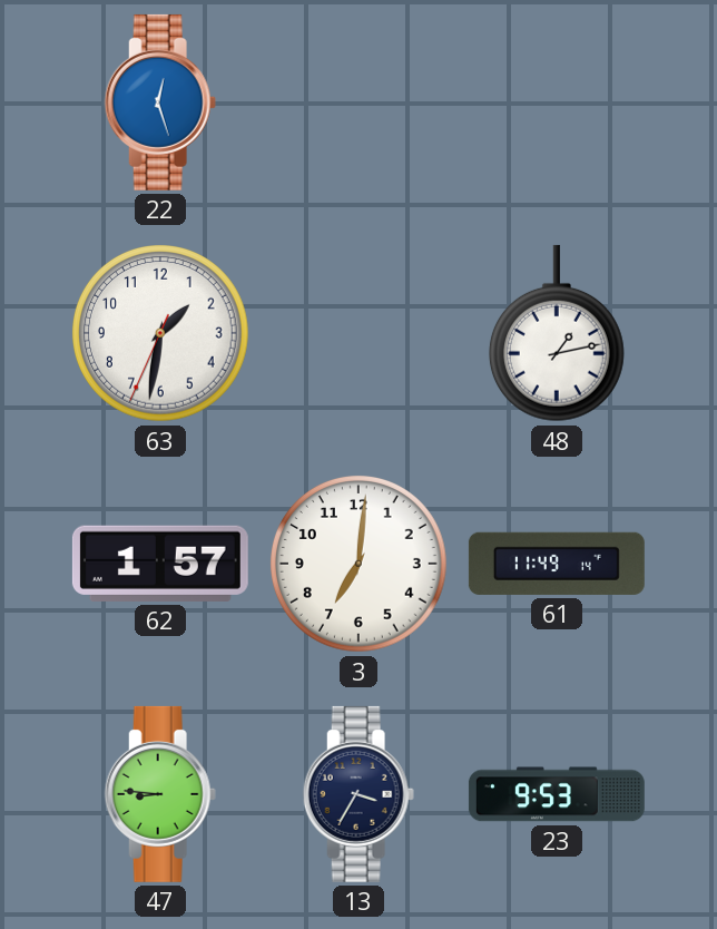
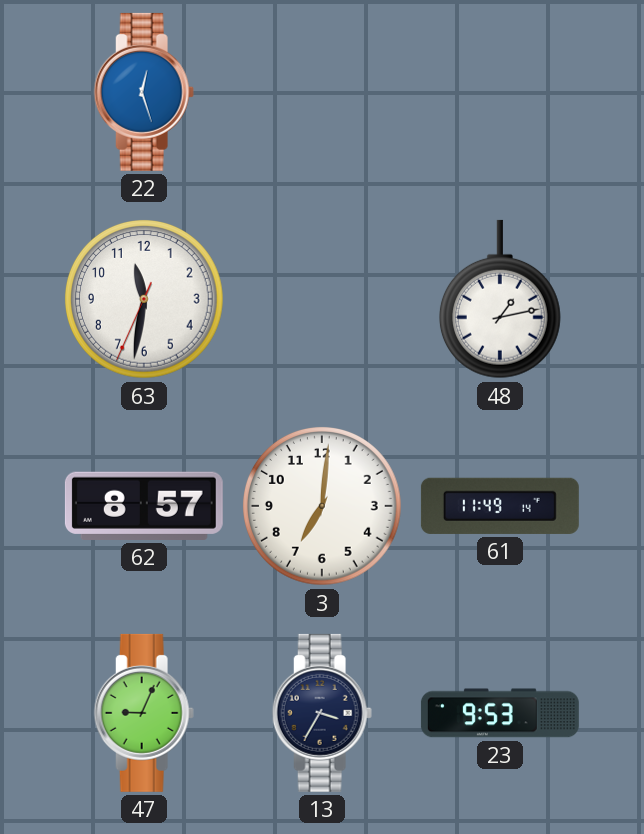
63: 1:31 -> 11:31 (145, 300)
62: 1:57 -> 8:57 (144, 506)
47: 8:46 -> 9:04 (144, 713)
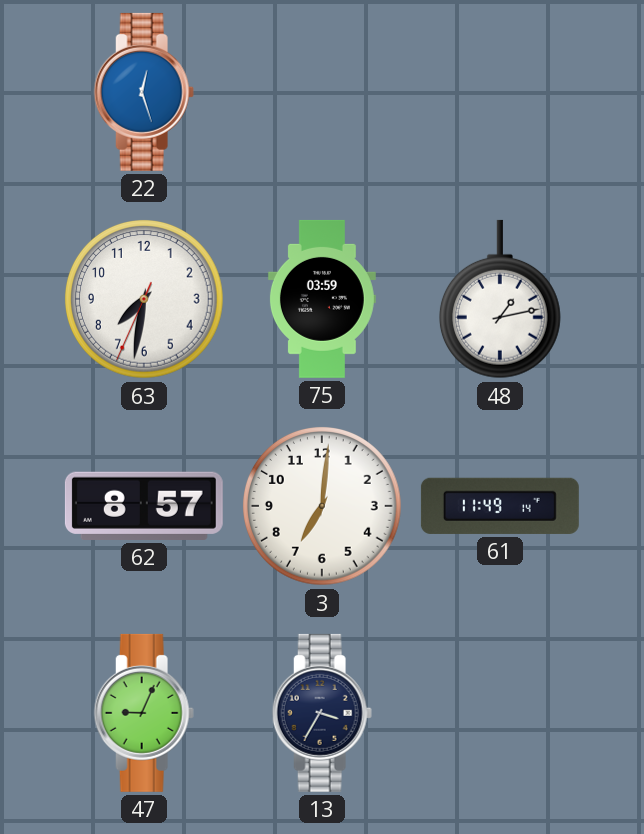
63: 11:31 -> 7:31 (145, 300)
75: none -> 03:59 (322, 299)
23: 9:53 -> none (500, 713)
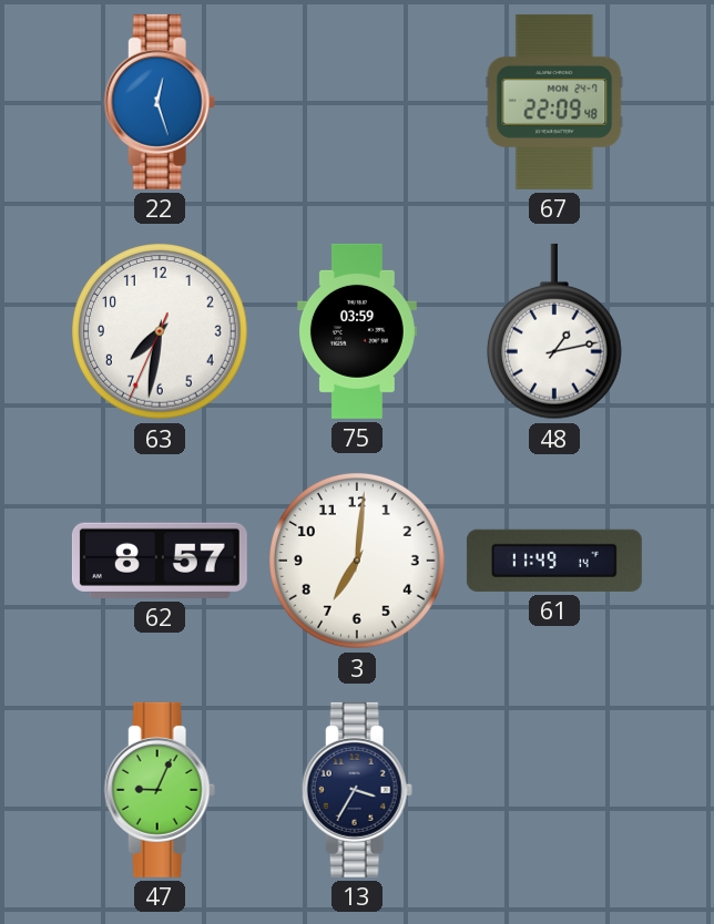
67: none -> 22:09 (554, 102)
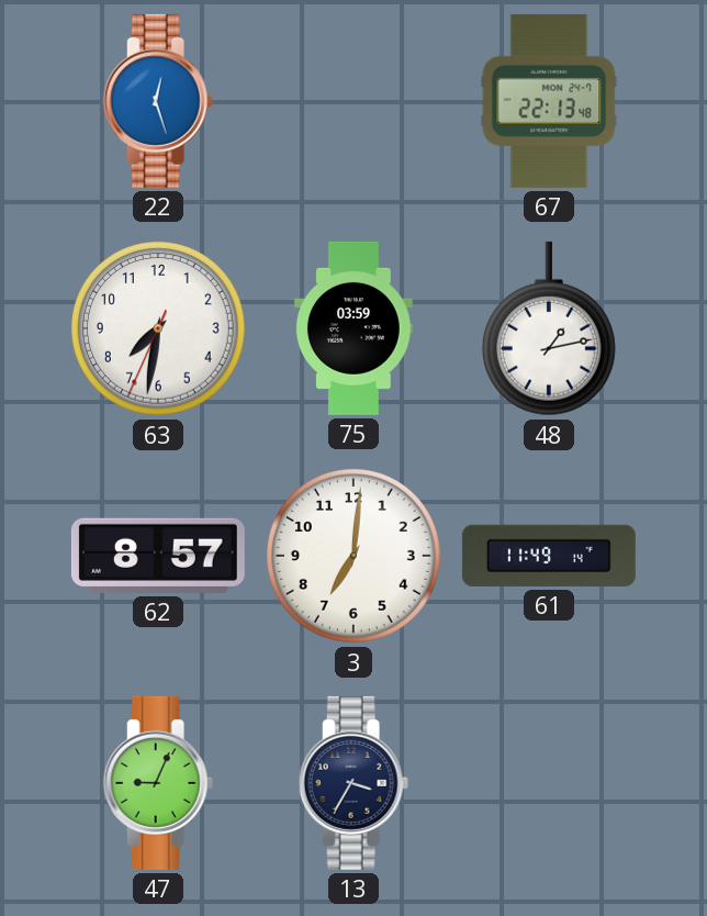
67: 22:09 -> 22:13 (549, 101)
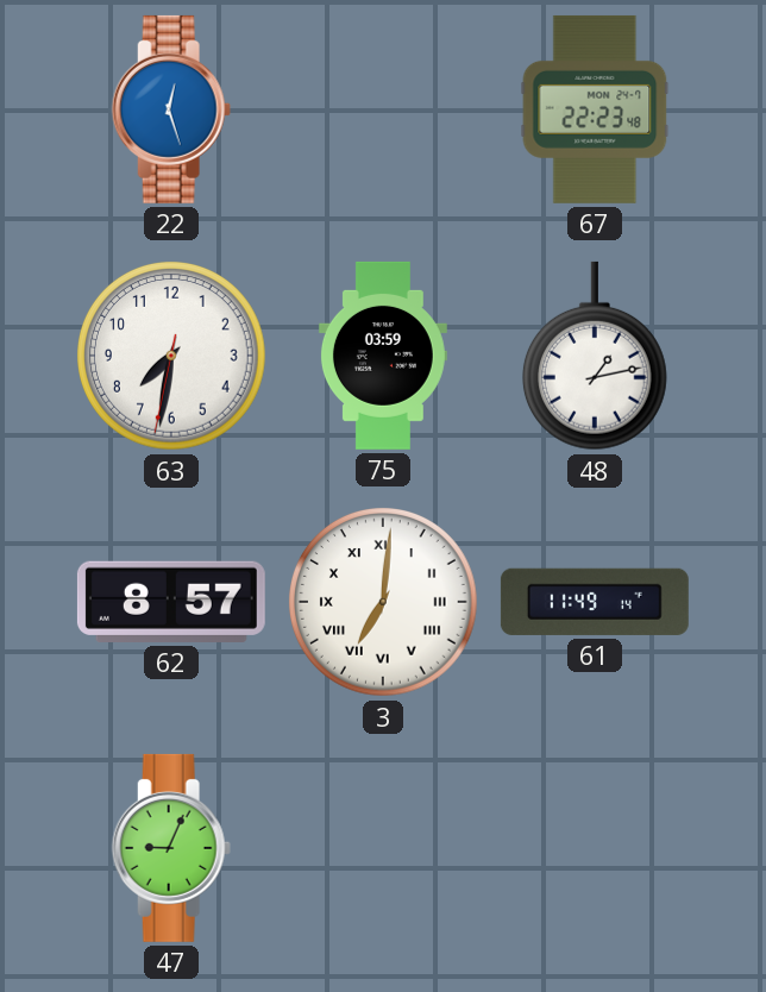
67: 22:13 -> 22:23 (595, 109)
63: 7:31:34 -> 7:31:32 (172, 357)
3 numerals: Arabic -> Roman (384, 603)
13: 3:35 -> none (353, 783)
